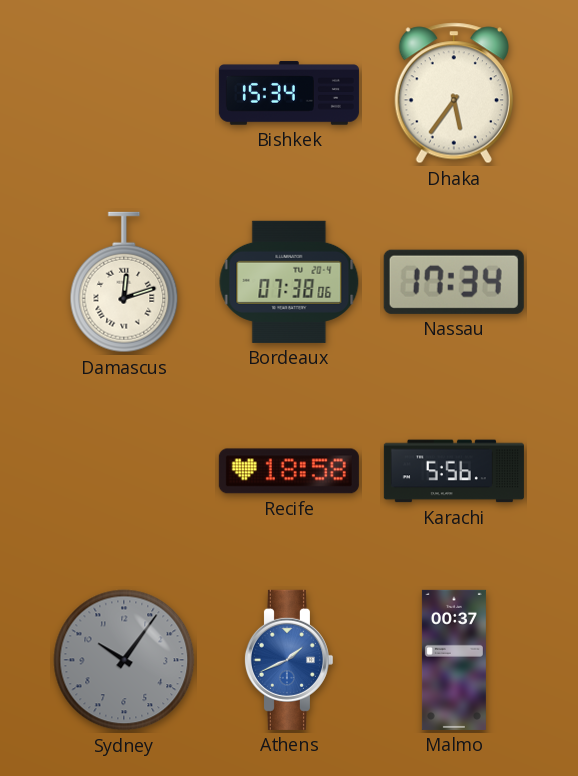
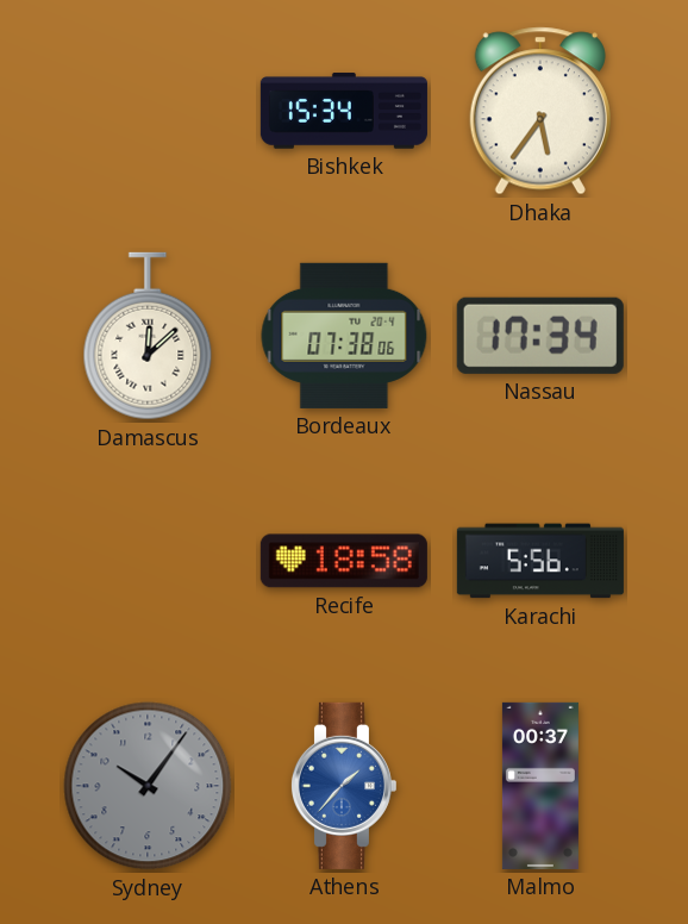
Damascus: 12:12 -> 12:08 (148, 336)
Athens: 1:41 -> 1:37 (343, 786)
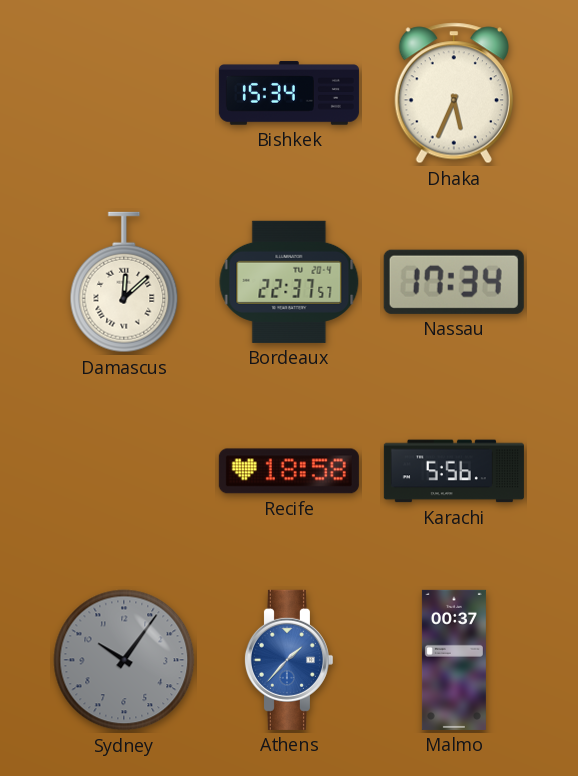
Dhaka: 5:36 -> 5:34 (454, 93)
Bordeaux: 07:38 -> 22:37 (289, 282)
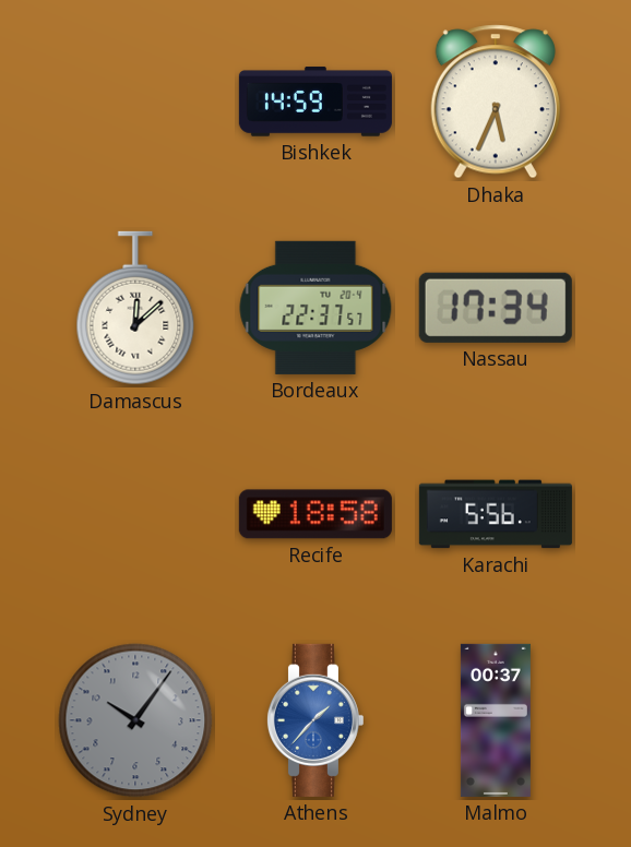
Bishkek: 15:34 -> 14:59 (315, 102)
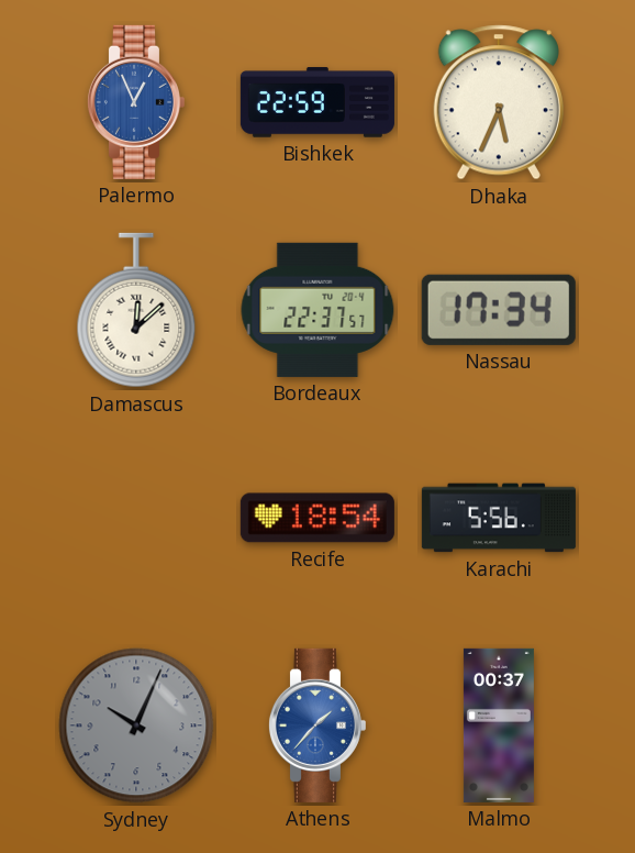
Palermo: none -> 12:56 (135, 102)
Bishkek: 14:59 -> 22:59 (317, 102)
Recife: 18:58 -> 18:54 (317, 518)
Sydney: 10:06 -> 10:04 (136, 725)
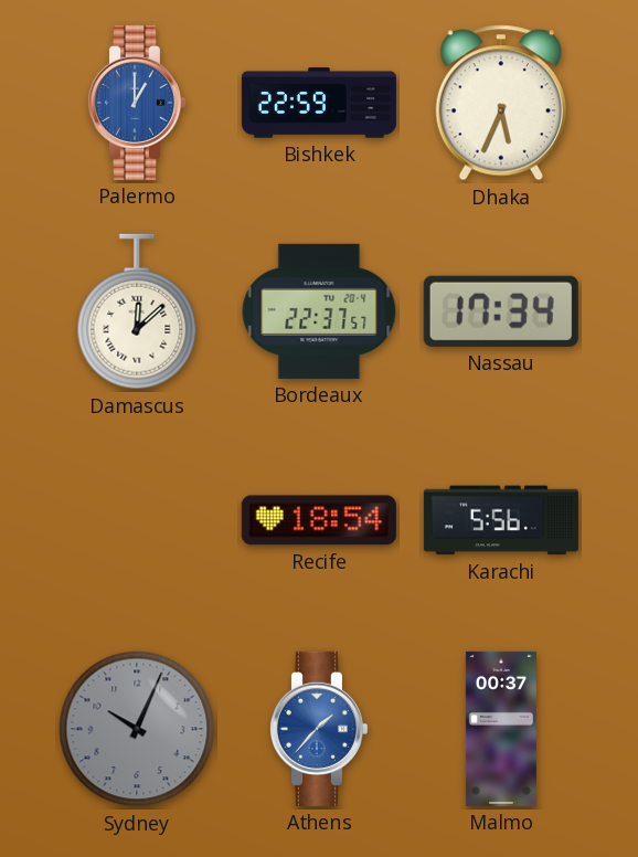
Palermo: 12:56 -> 1:00 (136, 103)
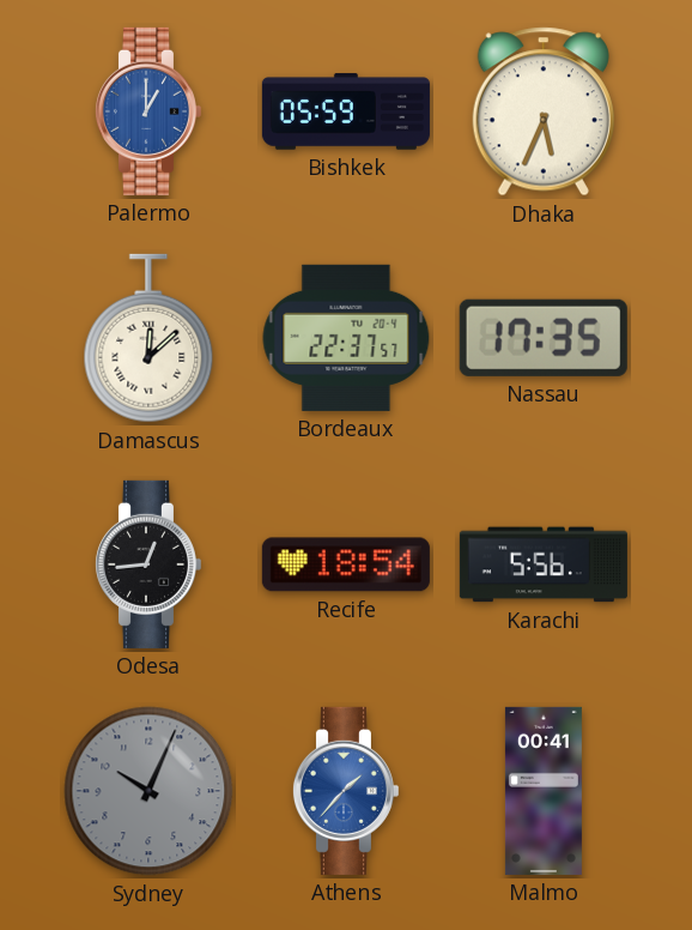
Bishkek: 22:59 -> 05:59 (346, 111)
Nassau: 17:34 -> 17:35 (544, 338)
Odesa: none -> 12:44 (147, 564)
Malmo: 00:37 -> 00:41 (544, 791)
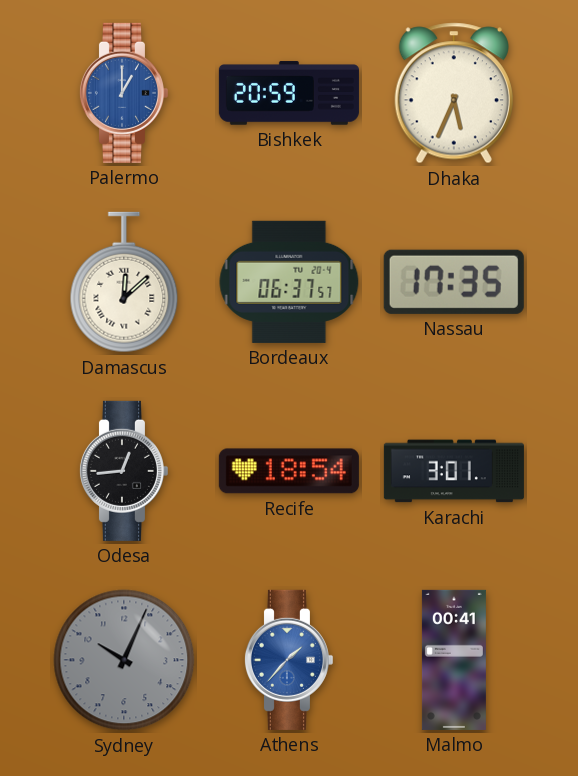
Bishkek: 05:59 -> 20:59 (289, 93)
Bordeaux: 22:37 -> 06:37 (289, 282)
Karachi: 5:56 -> 3:01 (454, 471)
